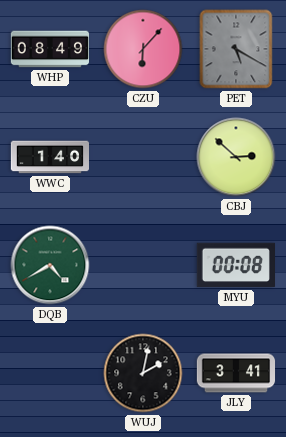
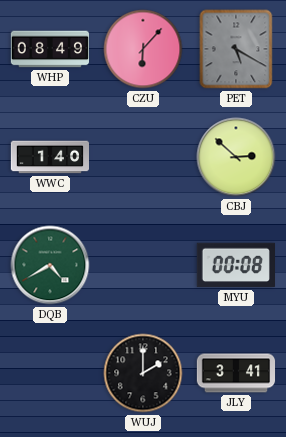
WUJ: 2:02 -> 2:00 (143, 373)
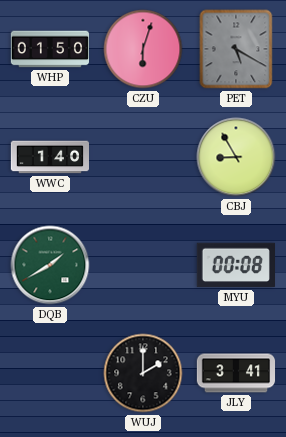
WHP: 08:49 -> 01:50 (49, 49)
CZU: 6:07 -> 6:03 (143, 49)
CBJ: 2:52 -> 8:55 (236, 157)
DQB: 4:40 -> 1:40 (50, 265)
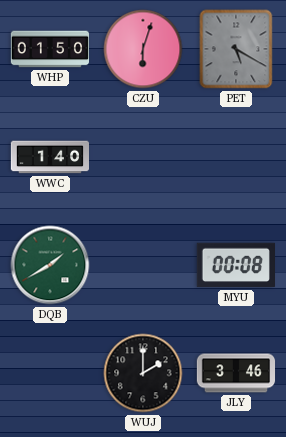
CBJ: 8:55 -> none (236, 157)
JLY: 3:41 -> 3:46 (236, 373)
